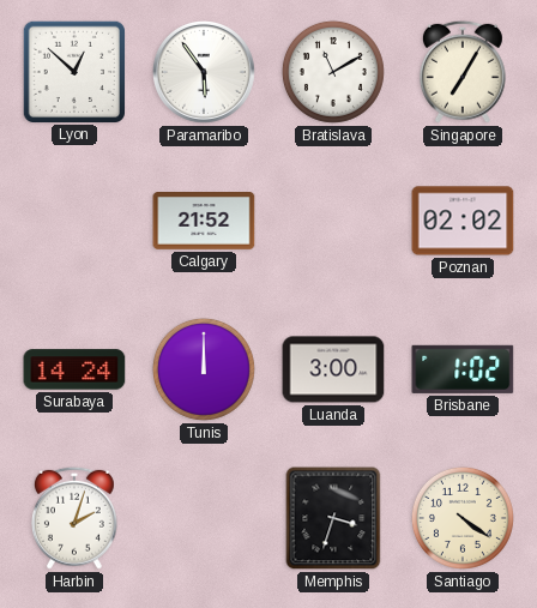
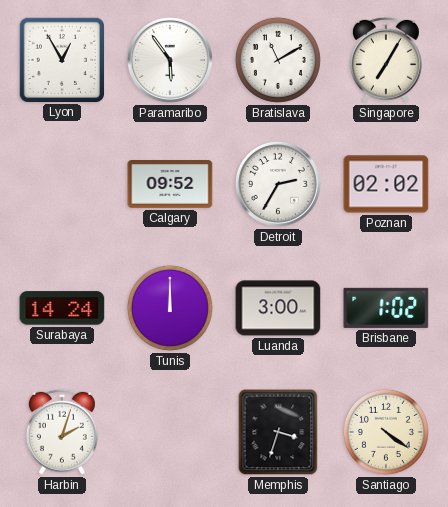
Lyon: 12:52 -> 12:55 (61, 59)
Calgary: 21:52 -> 09:52 (170, 185)
Detroit: none -> 2:35 (279, 185)
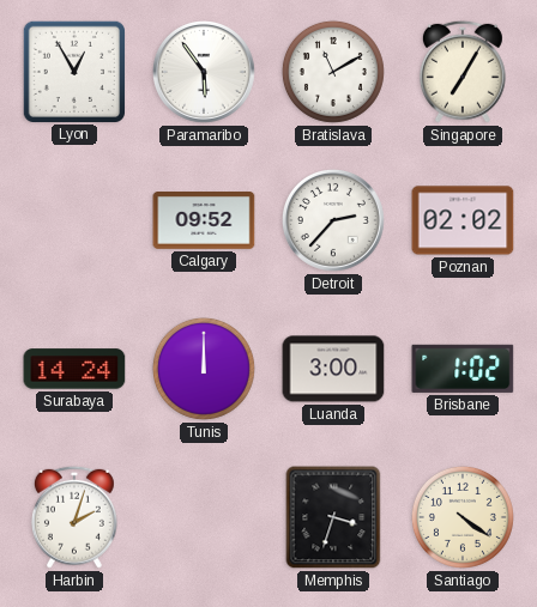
Detroit: 2:35 -> 2:37 (334, 221)
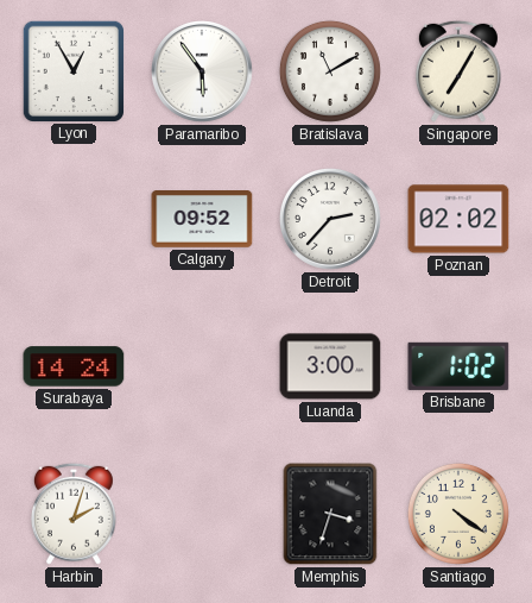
Tunis: 12:00 -> none (204, 369)
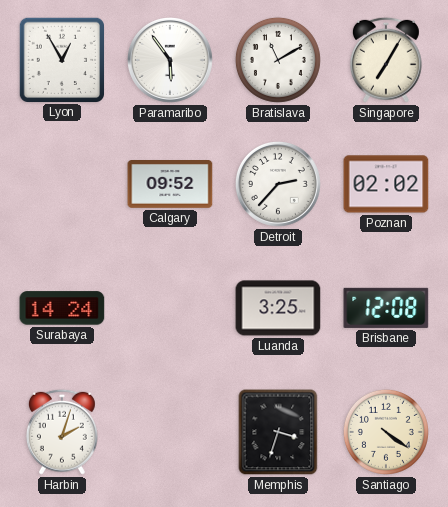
Luanda: 3:00 -> 3:25 (278, 308)
Brisbane: 1:02 -> 12:08 (386, 308)
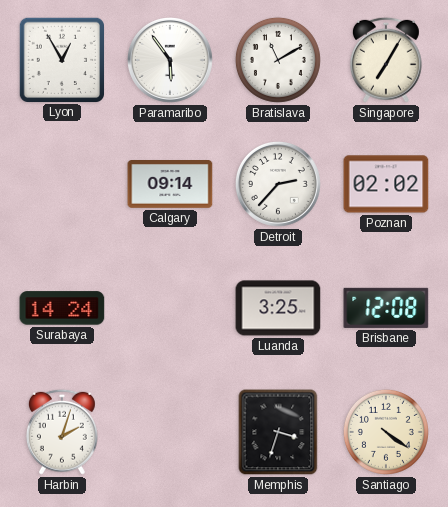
Calgary: 09:52 -> 09:14 (170, 185)
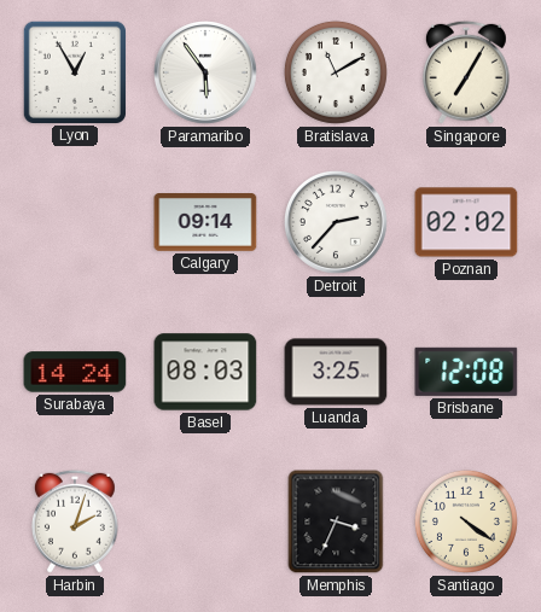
Basel: none -> 08:03 (205, 372)
Memphis: 3:33 -> 3:34 (336, 521)
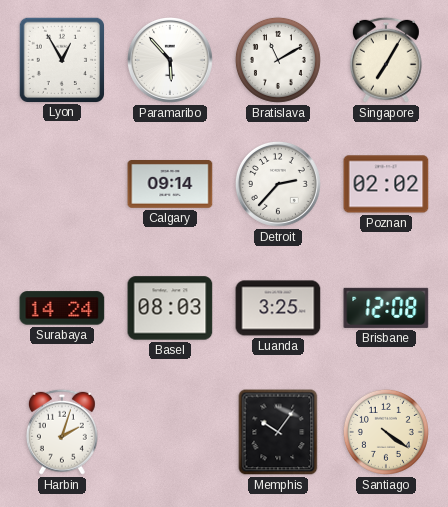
Paramaribo: 5:54 -> 5:53 (171, 61)
Memphis: 3:34 -> 10:06 (278, 432)
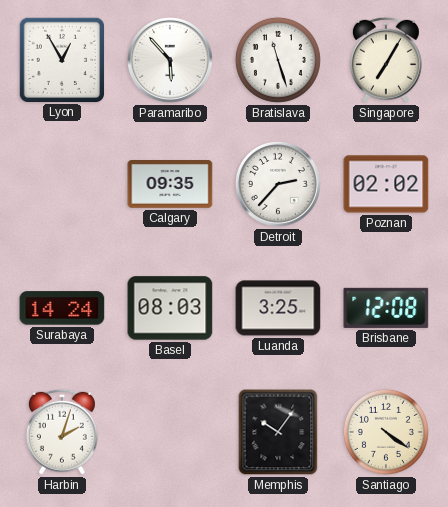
Bratislava: 11:10 -> 11:27 (278, 60)
Calgary: 09:14 -> 09:35 (170, 185)
